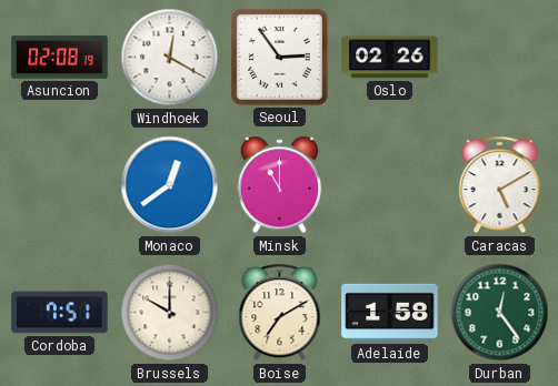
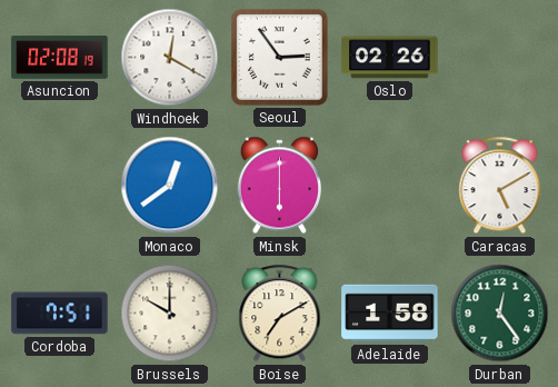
Minsk: 11:00 -> 6:00 (279, 186)
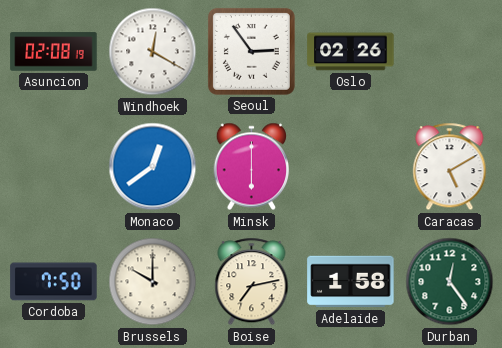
Cordoba: 7:51 -> 7:50 (54, 282)
Boise: 7:10 -> 7:13 (252, 282)
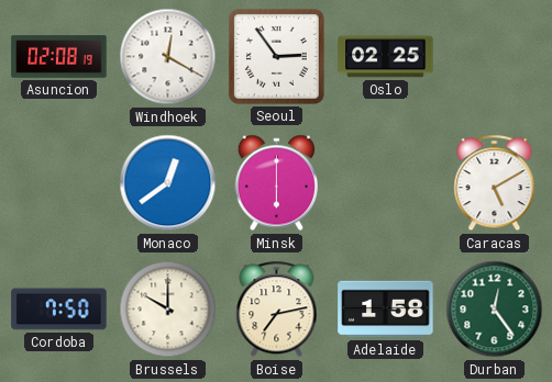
Oslo: 02:26 -> 02:25 (386, 57)
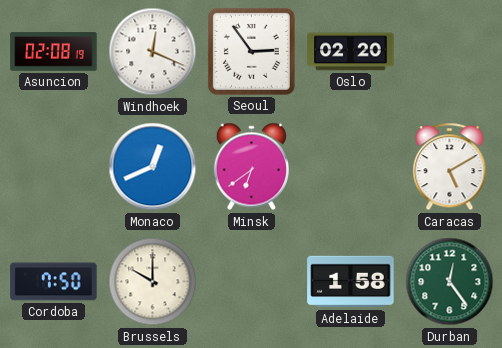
Windhoek: 12:20 -> 12:19 (153, 52)
Oslo: 02:25 -> 02:20 (351, 52)
Monaco: 12:39 -> 12:41 (153, 167)
Minsk: 6:00 -> 6:39 (251, 167)
Boise: 7:13 -> none (277, 310)
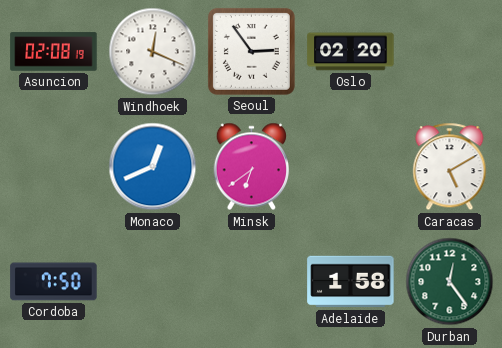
Brussels: 10:00 -> none (153, 282)
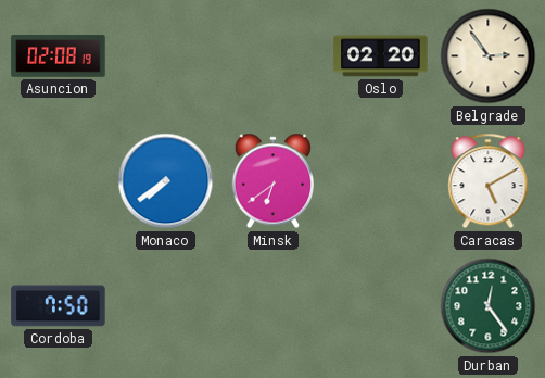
Windhoek: 12:19 -> none (153, 52)
Seoul: 2:54 -> none (251, 51)
Belgrade: none -> 2:54 (489, 56)
Monaco: 12:41 -> 7:39 (166, 181)
Adelaide: 1:58 -> none (351, 282)
